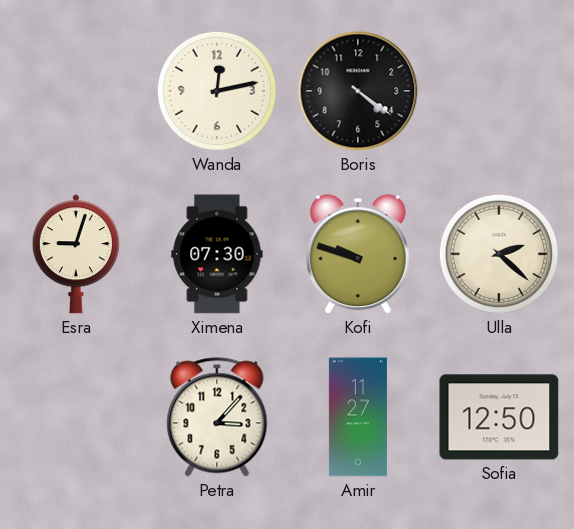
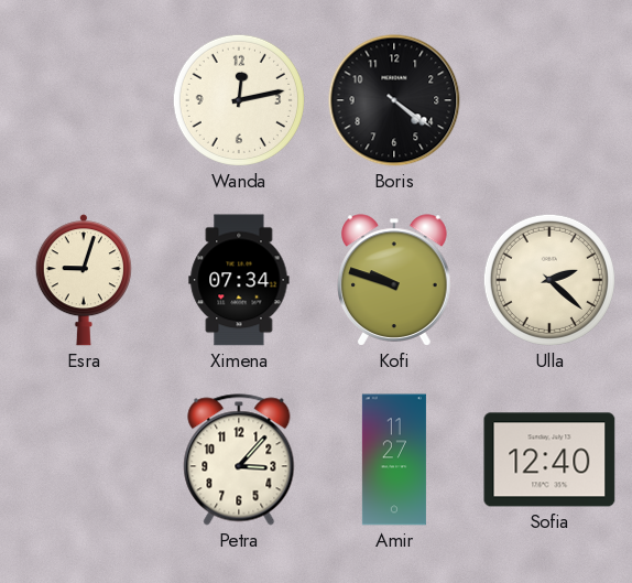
Ximena: 07:30 -> 07:34 (239, 280)
Sofia: 12:50 -> 12:40 (549, 460)
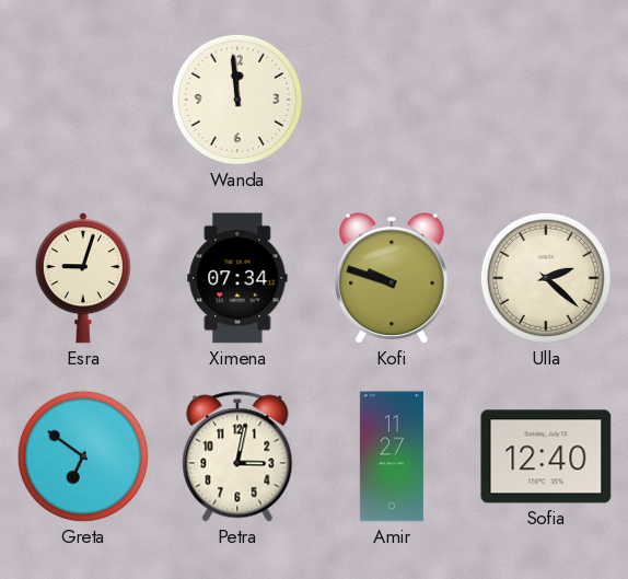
Wanda: 12:13 -> 11:59 (237, 100)
Boris: 4:21 -> none (394, 100)
Greta: none -> 6:51 (83, 456)
Petra: 3:07 -> 3:02 (237, 456)
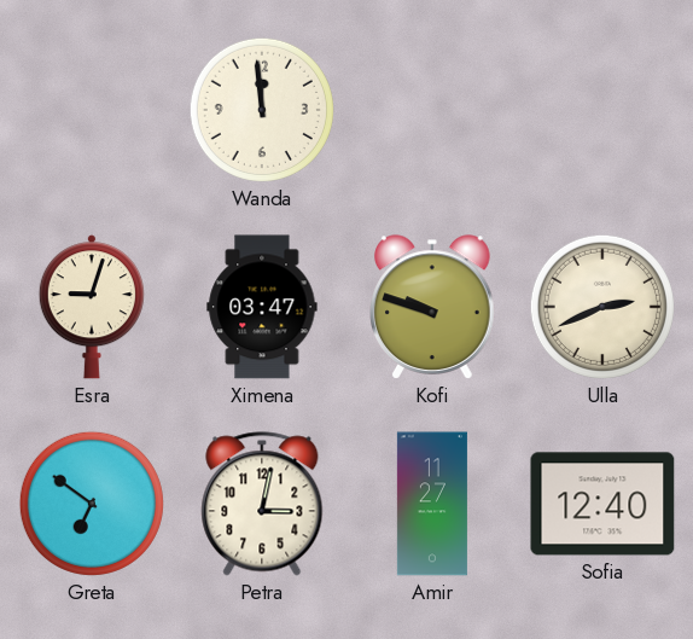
Ximena: 07:34 -> 03:47 (262, 307)
Ulla: 2:22 -> 2:41 (602, 307)
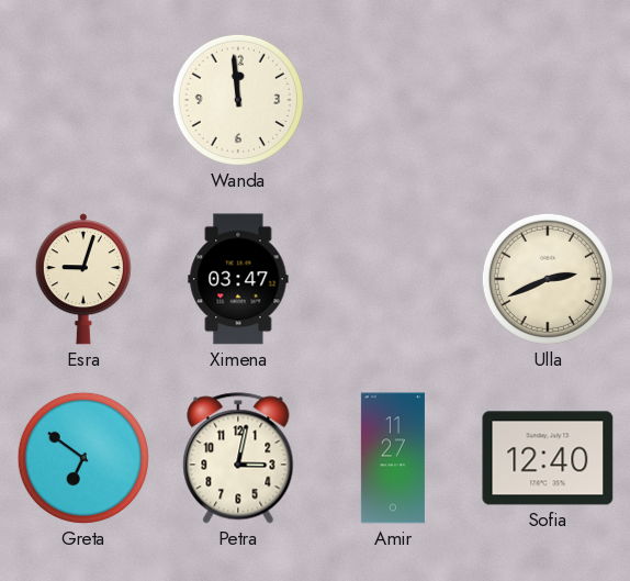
Kofi: 9:48 -> none (433, 307)
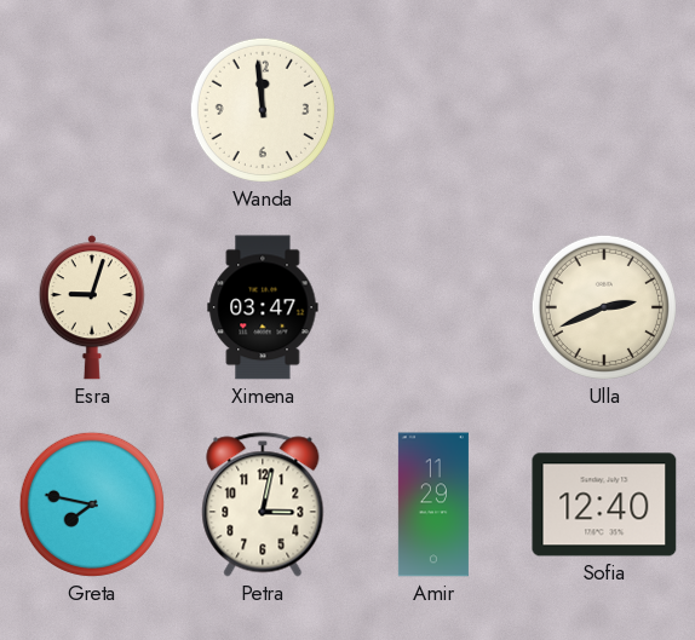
Greta: 6:51 -> 7:47 (92, 504)
Amir: 11:27 -> 11:29 (433, 504)
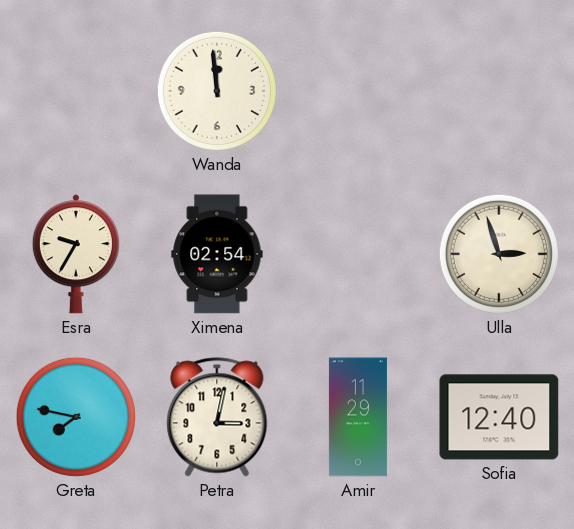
Esra: 9:03 -> 9:35 (76, 254)
Ximena: 03:47 -> 02:54 (217, 254)
Ulla: 2:41 -> 2:57 (499, 254)
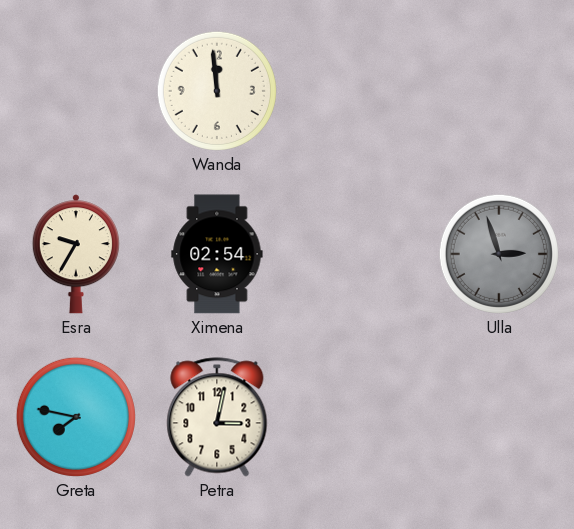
Ulla dial: cream -> grey (499, 254)
Amir: 11:29 -> none (358, 417)
Sofia: 12:40 -> none (499, 417)
